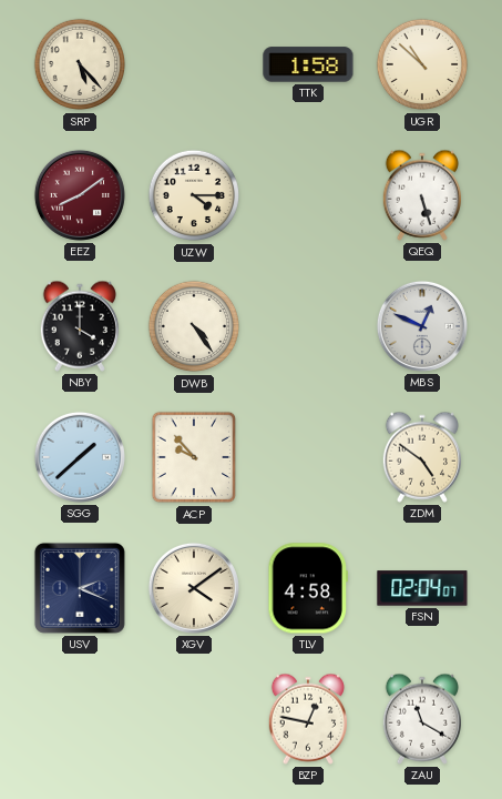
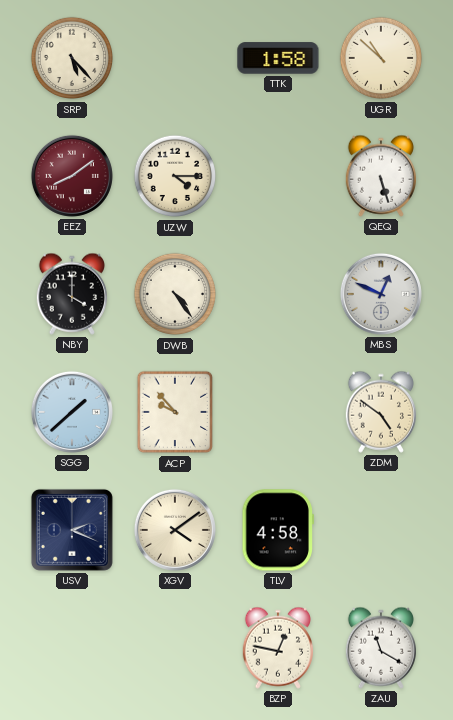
FSN: 02:04 -> none (422, 588)
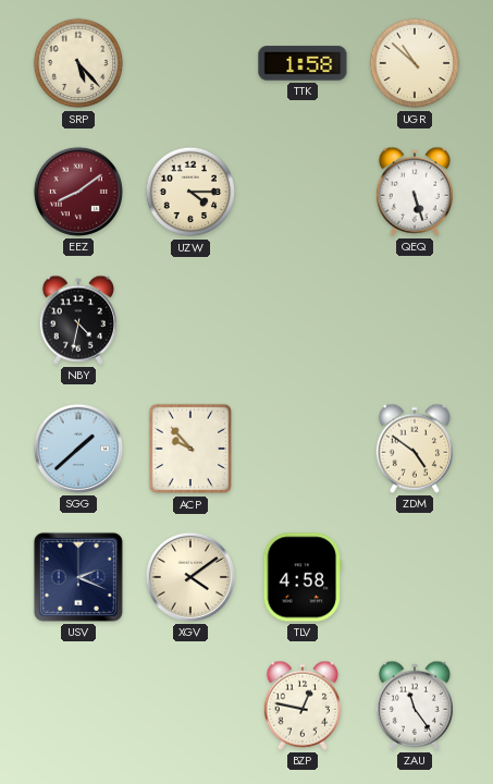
NBY: 4:00 -> 4:32 (77, 320)
DWB: 4:24 -> none (175, 294)
MBS: 12:49 -> none (381, 294)
ZAU: 11:20 -> 11:24 (414, 706)
